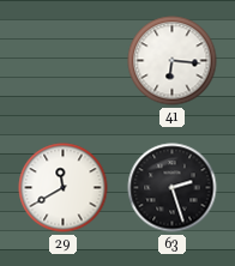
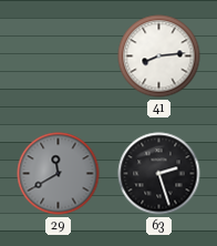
41: 6:16 -> 8:14 (159, 57)
29 dial: white -> grey (59, 174)
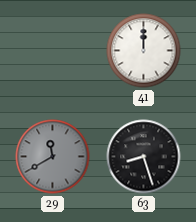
41: 8:14 -> 12:00 (144, 51)
63: 2:27 -> 8:27 (144, 157)
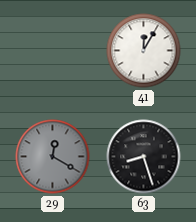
41: 12:00 -> 12:05 (144, 51)
29: 11:40 -> 12:20 (53, 157)
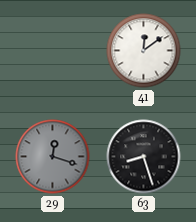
41: 12:05 -> 12:09 (144, 51)
29: 12:20 -> 12:18 (53, 157)
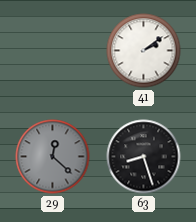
41: 12:09 -> 2:09 (144, 51)
29: 12:18 -> 12:22 (53, 157)
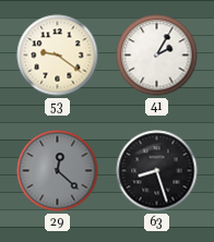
53: none -> 9:21 (58, 56)
41: 2:09 -> 2:05 (157, 56)
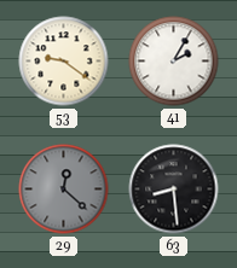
63: 8:27 -> 8:29 (174, 190)
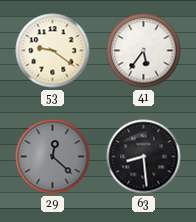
41: 2:05 -> 5:36 (144, 51)
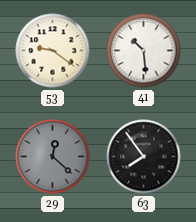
41: 5:36 -> 10:29 (144, 51)
63: 8:29 -> 7:54 (144, 157)
